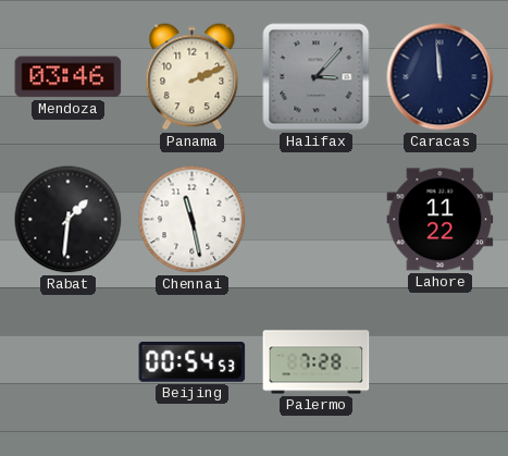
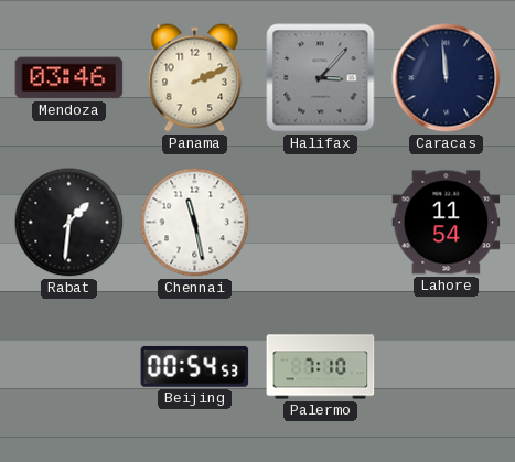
Lahore: 11:22 -> 11:54 (447, 223)
Palermo: 7:28 -> 7:10 (321, 367)
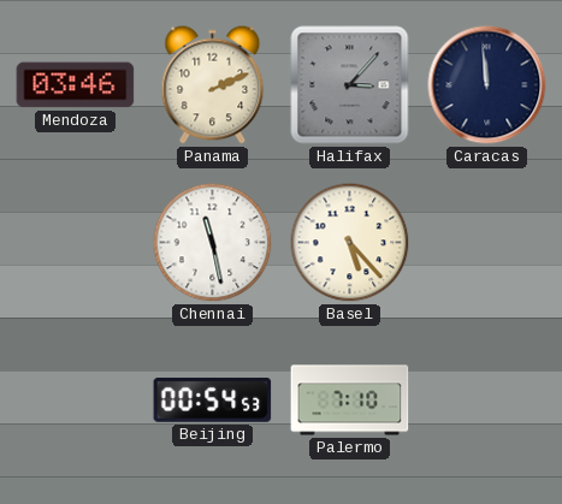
Rabat: 1:31 -> none (69, 223)
Basel: none -> 5:23 (350, 243)
Lahore: 11:54 -> none (447, 223)
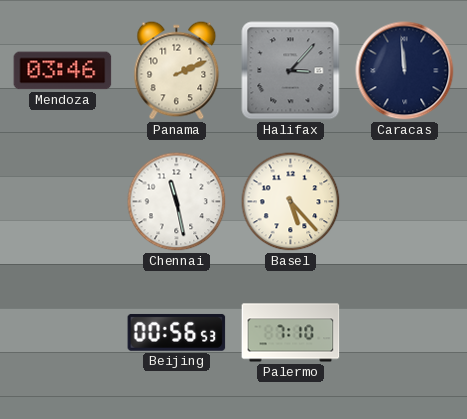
Beijing: 00:54 -> 00:56 (177, 332)
